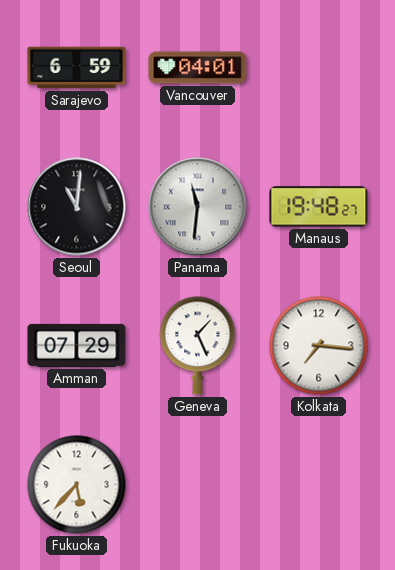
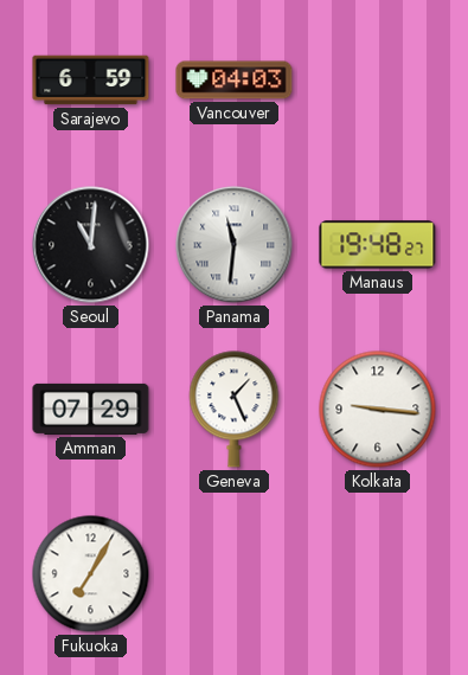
Vancouver: 04:01 -> 04:03 (235, 81)
Kolkata: 7:16 -> 9:16 (378, 410)
Fukuoka: 5:37 -> 7:05 (91, 574)
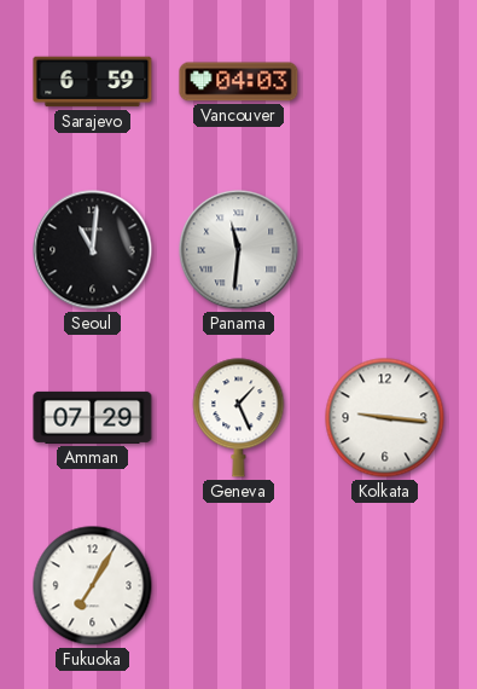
Manaus: 19:48 -> none (378, 245)
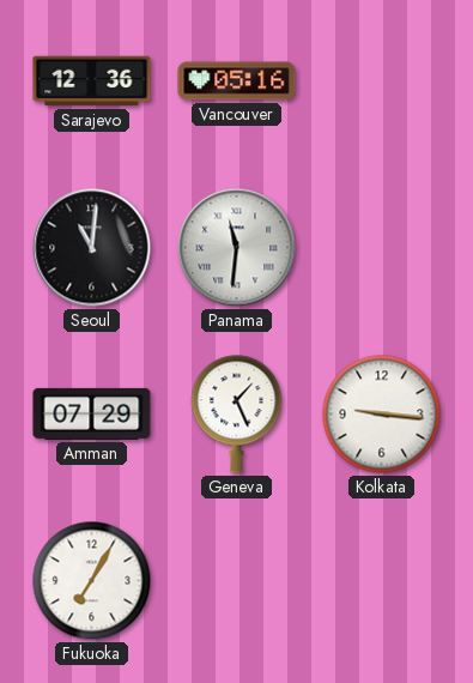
Sarajevo: 6:59 -> 12:36 (92, 81)
Vancouver: 04:03 -> 05:16 (237, 81)
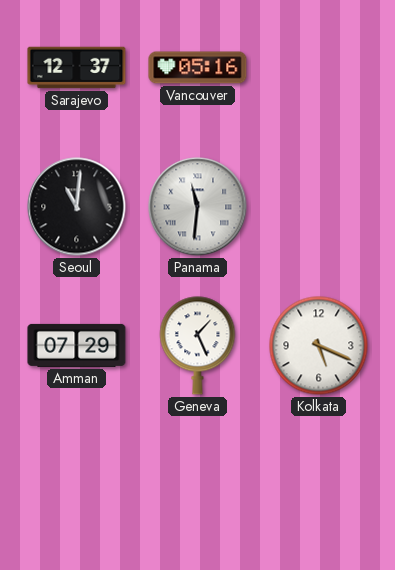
Sarajevo: 12:36 -> 12:37 (77, 68)
Kolkata: 9:16 -> 5:19 (319, 346)
Fukuoka: 7:05 -> none (92, 581)
